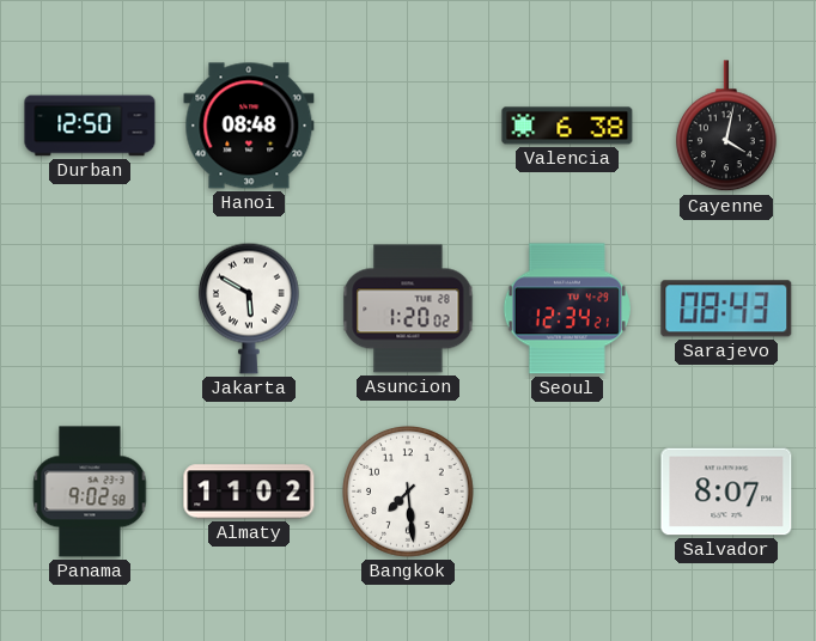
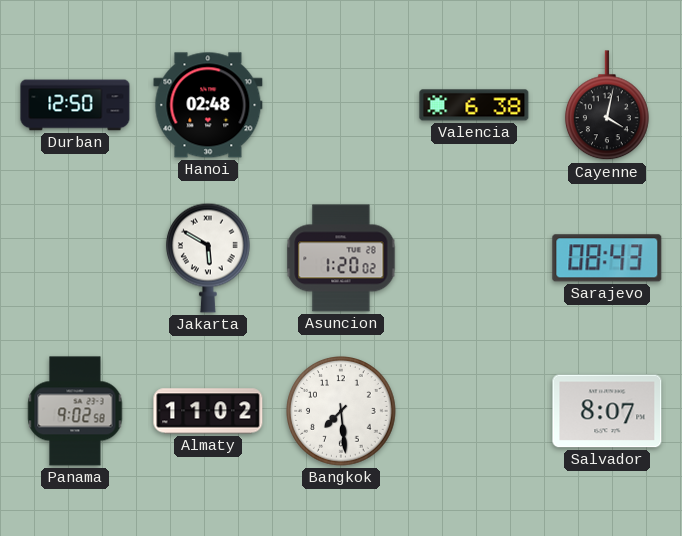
Hanoi: 08:48 -> 02:48 (208, 105)
Seoul: 12:34 -> none (567, 309)
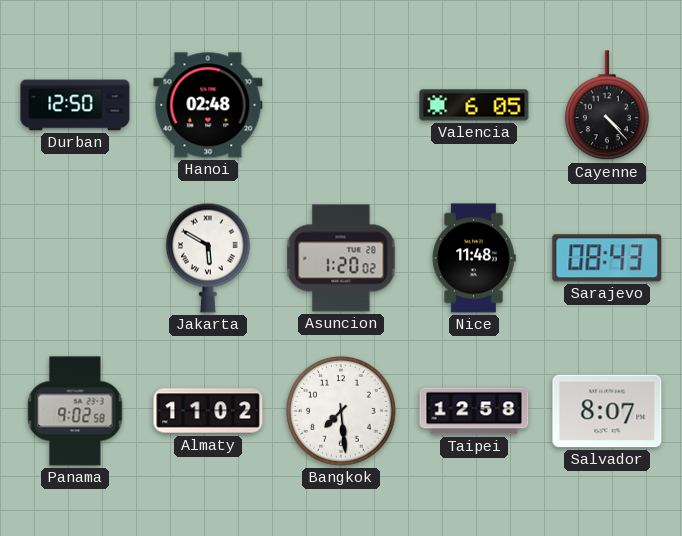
Valencia: 6:38 -> 6:05 (474, 105)
Cayenne: 4:02 -> 4:23 (607, 106)
Nice: none -> 11:48 (474, 258)
Taipei: none -> 12:58 (474, 411)
